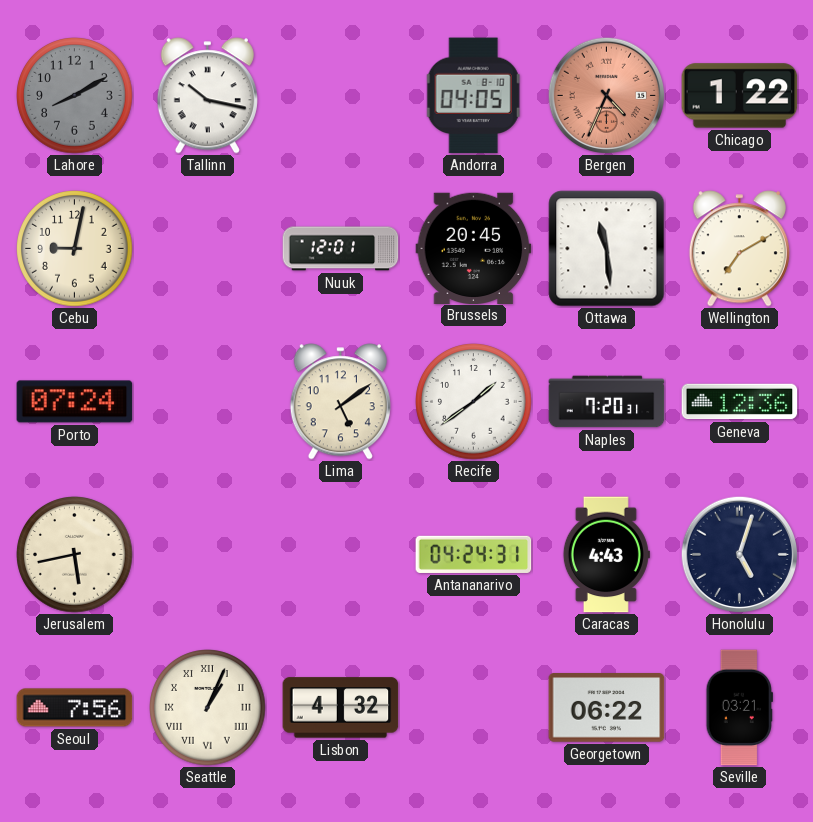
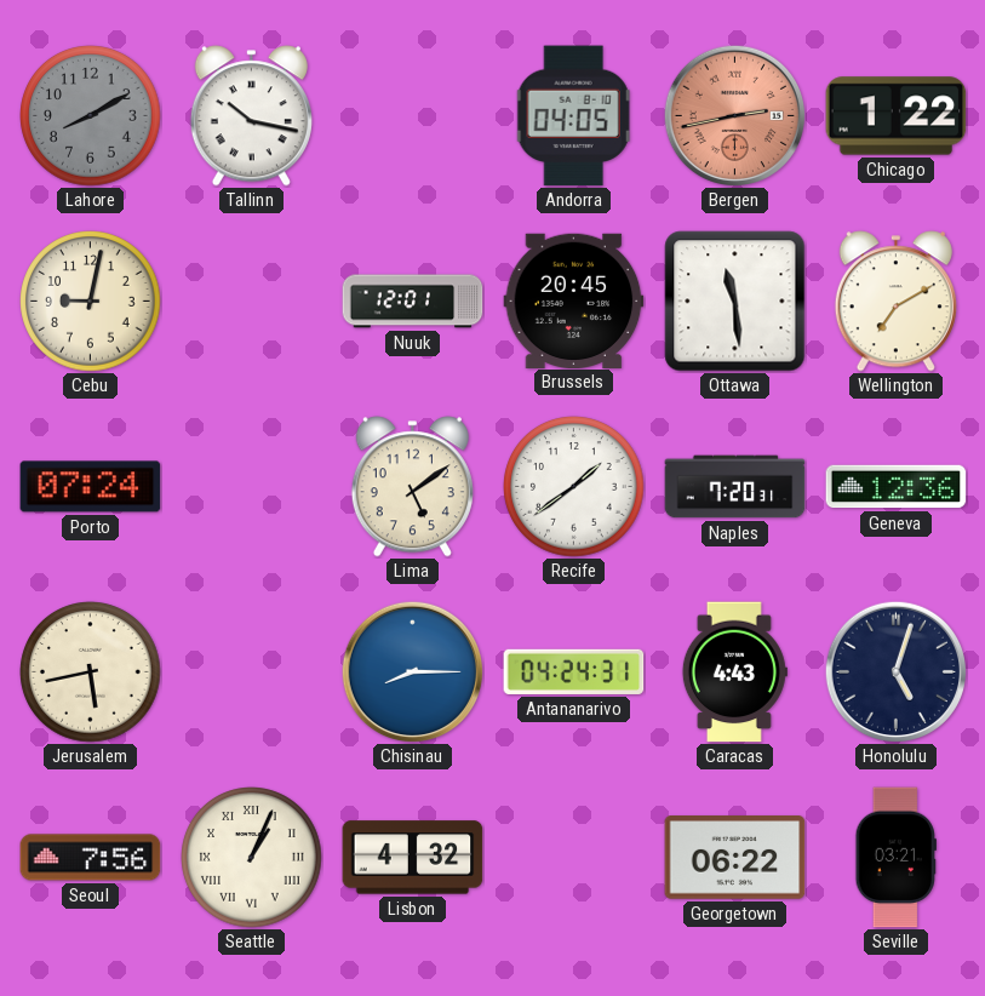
Bergen: 4:34 -> 2:43 (734, 115)
Chisinau: none -> 8:15 (412, 671)
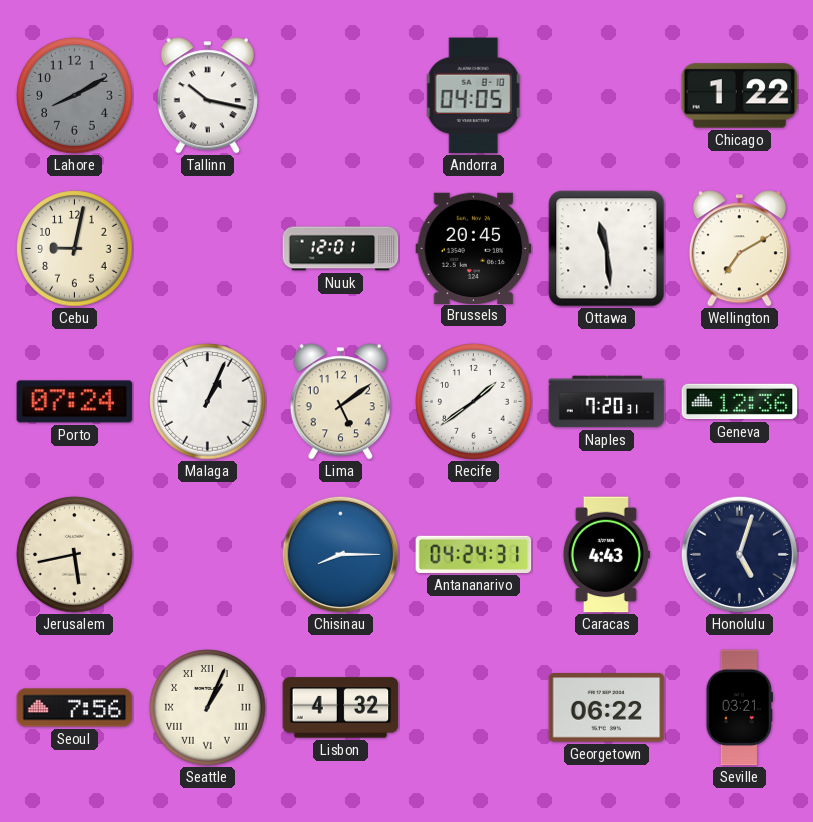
Bergen: 2:43 -> none (734, 115)
Malaga: none -> 1:04 (208, 402)
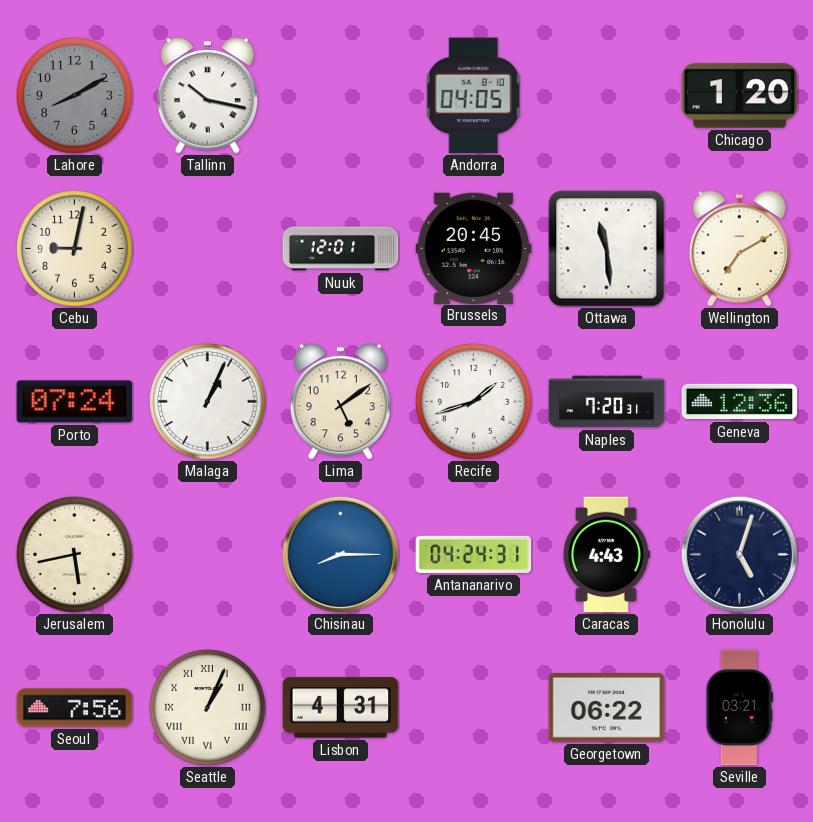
Chicago: 1:22 -> 1:20 (740, 96)
Recife: 1:39 -> 1:42 (474, 402)
Lisbon: 4:32 -> 4:31 (341, 708)
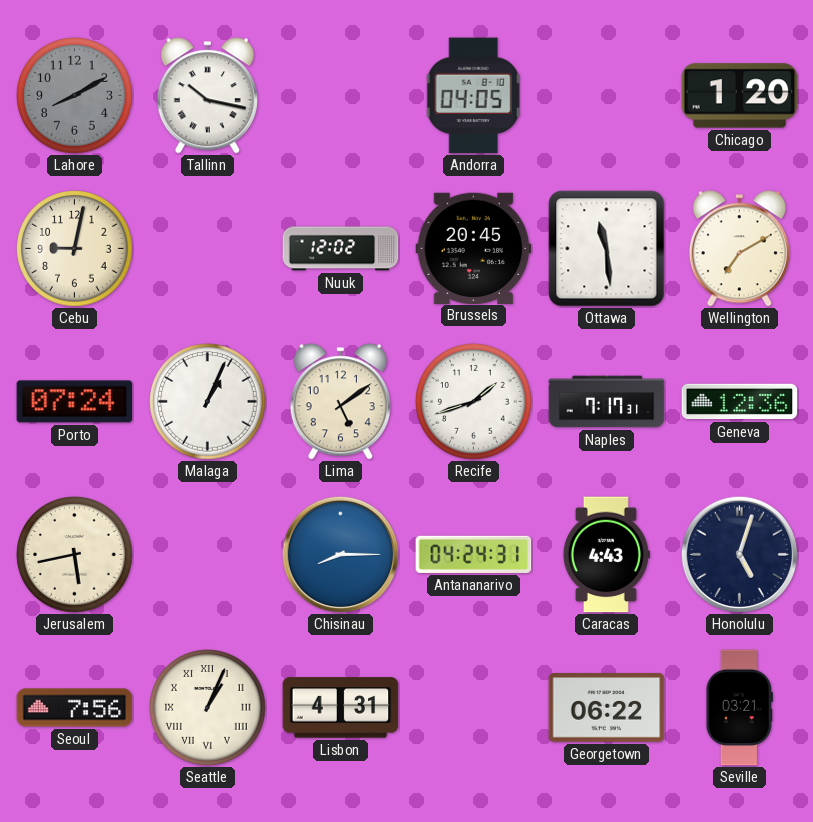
Nuuk: 12:01 -> 12:02 (341, 249)
Naples: 7:20 -> 7:17 (607, 402)
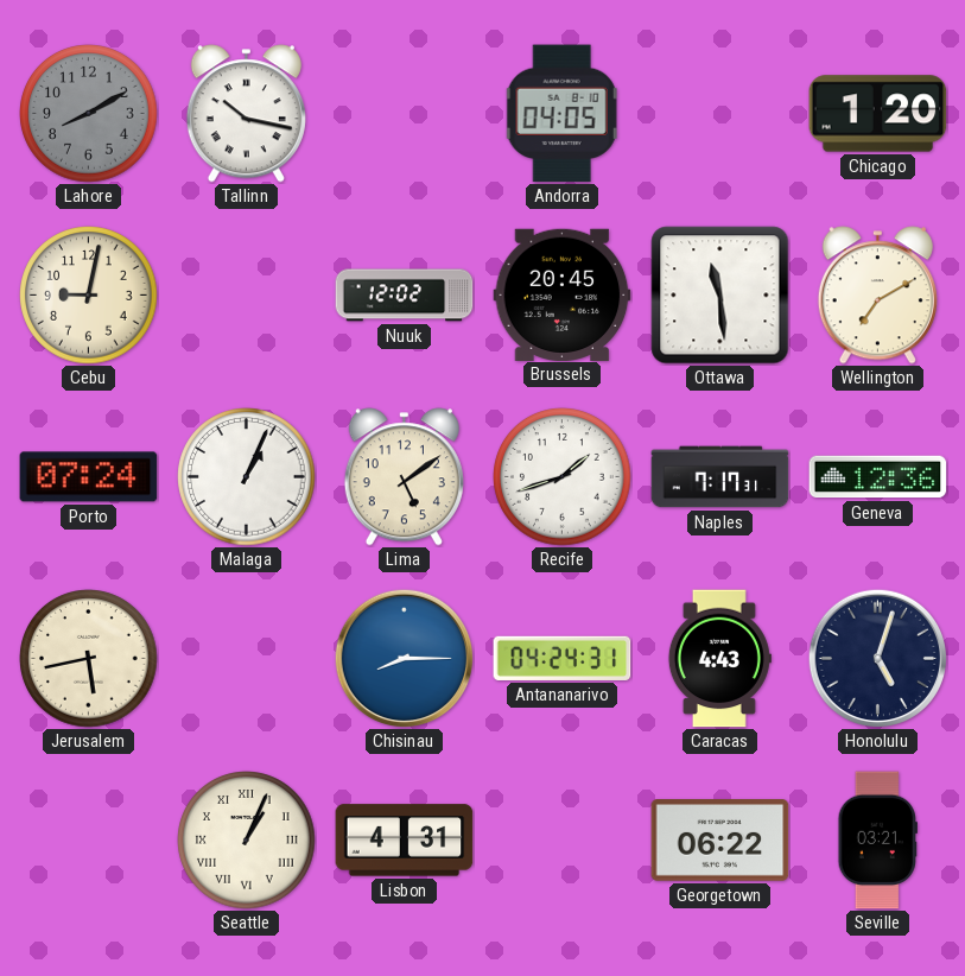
Seoul: 7:56 -> none (75, 708)
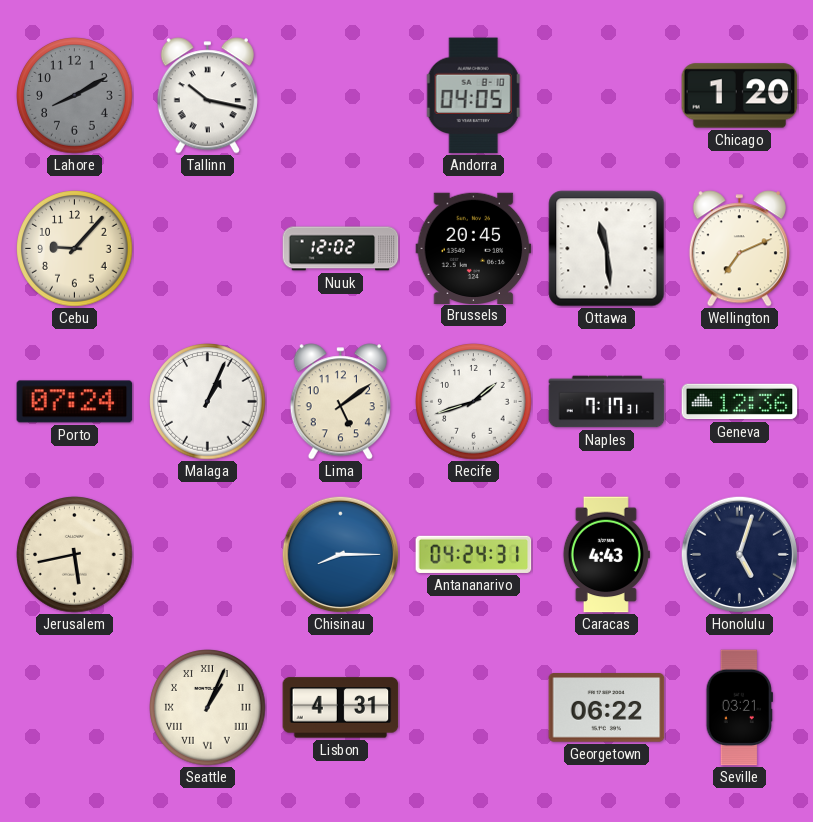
Cebu: 9:02 -> 9:07 (75, 249)
Wellington: 7:10 -> 7:11 (739, 249)
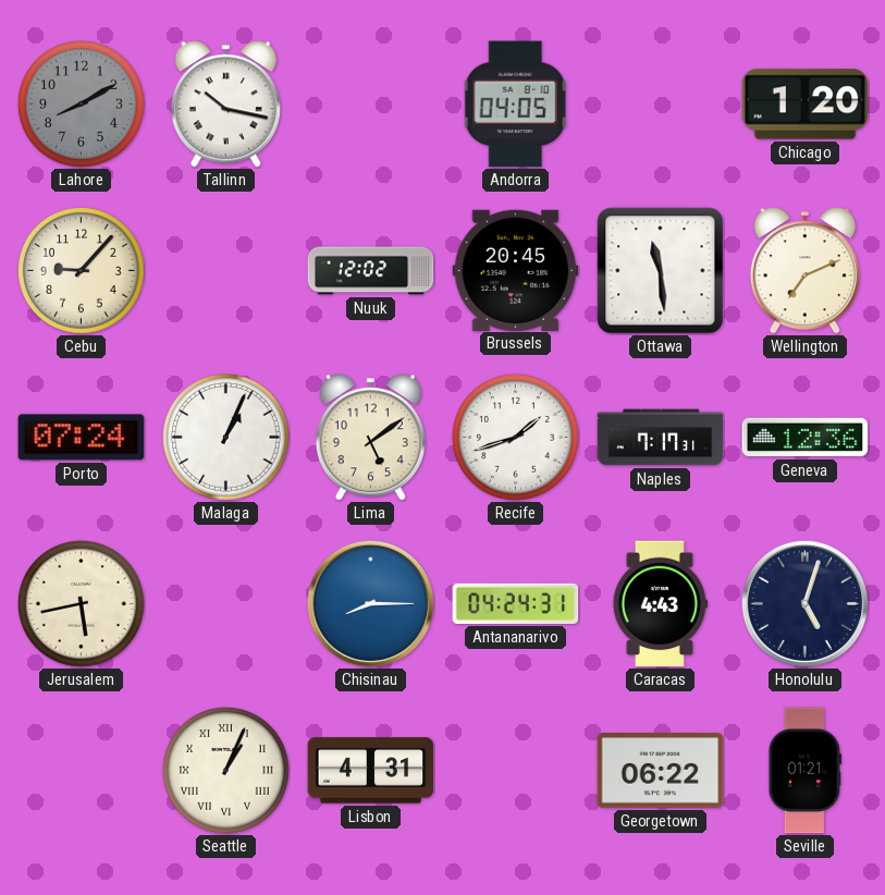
Seville: 03:21 -> 01:21 (804, 771)
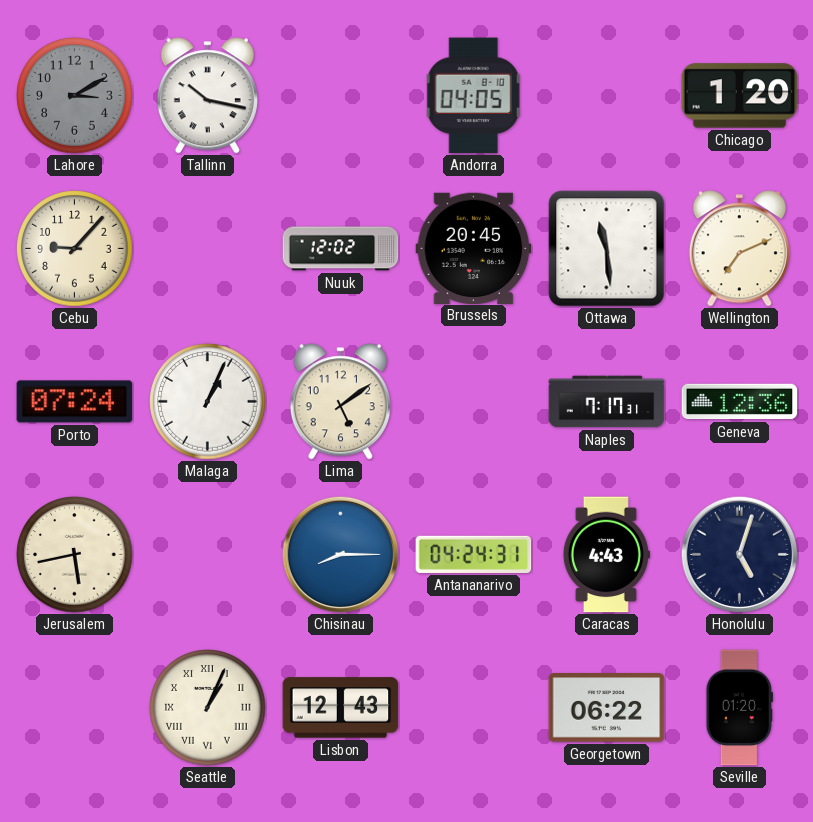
Lahore: 8:10 -> 3:10 (75, 96)
Recife: 1:42 -> none (516, 438)
Lisbon: 4:31 -> 12:43 (341, 708)
Seville: 01:21 -> 01:20 (739, 708)
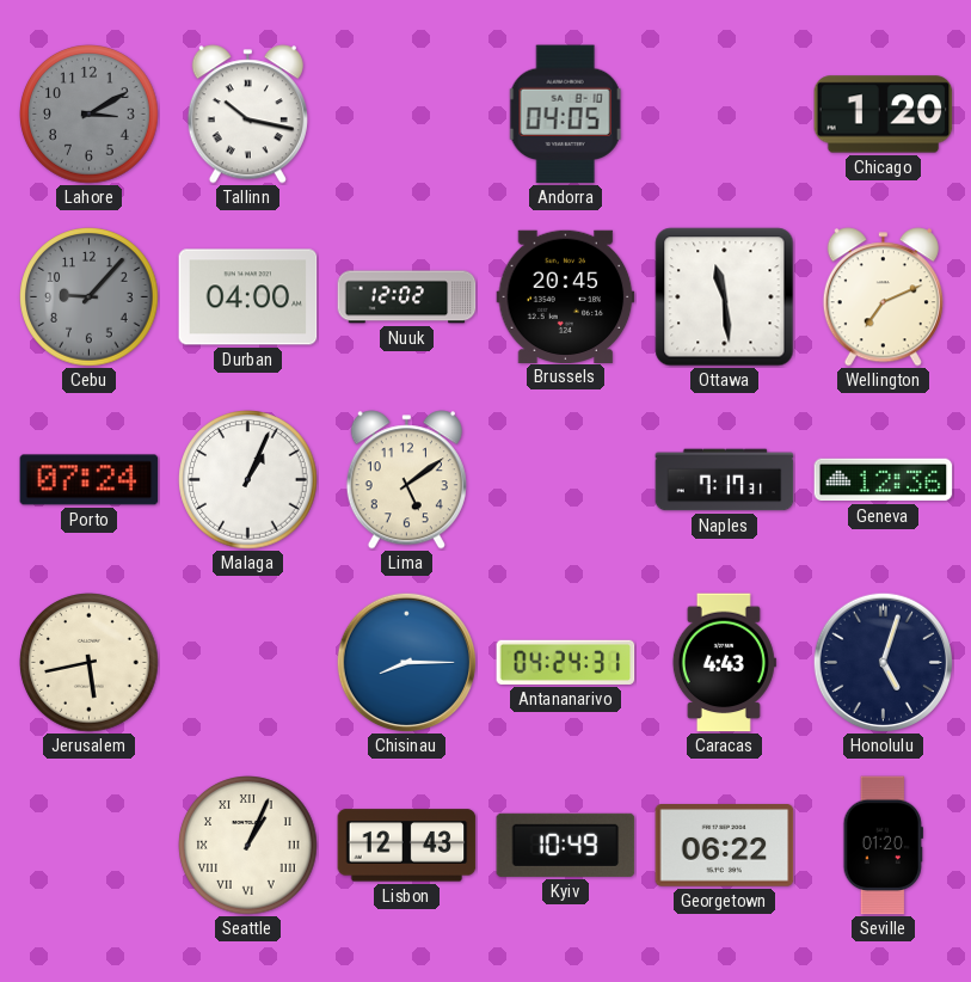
Cebu dial: cream -> grey (90, 297)
Durban: none -> 04:00 (248, 297)
Kyiv: none -> 10:49 (566, 845)
